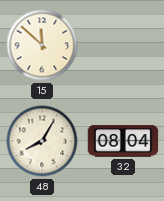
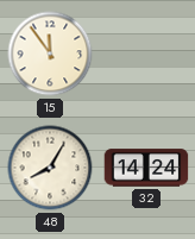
15: 11:52 -> 11:54 (50, 54)
32: 08:04 -> 14:24 (146, 168)
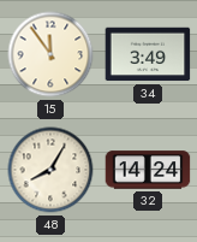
34: none -> 3:49 (148, 54)
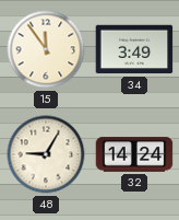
48: 8:05 -> 9:05 (46, 154)
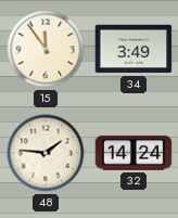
48: 9:05 -> 1:46 (46, 153)
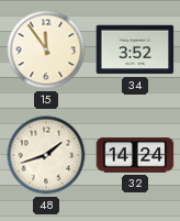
34: 3:49 -> 3:52 (135, 49)
48: 1:46 -> 1:42 (46, 155)
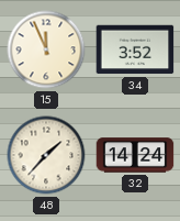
15: 11:54 -> 11:56 (46, 49)
48: 1:42 -> 1:37 (46, 155)
